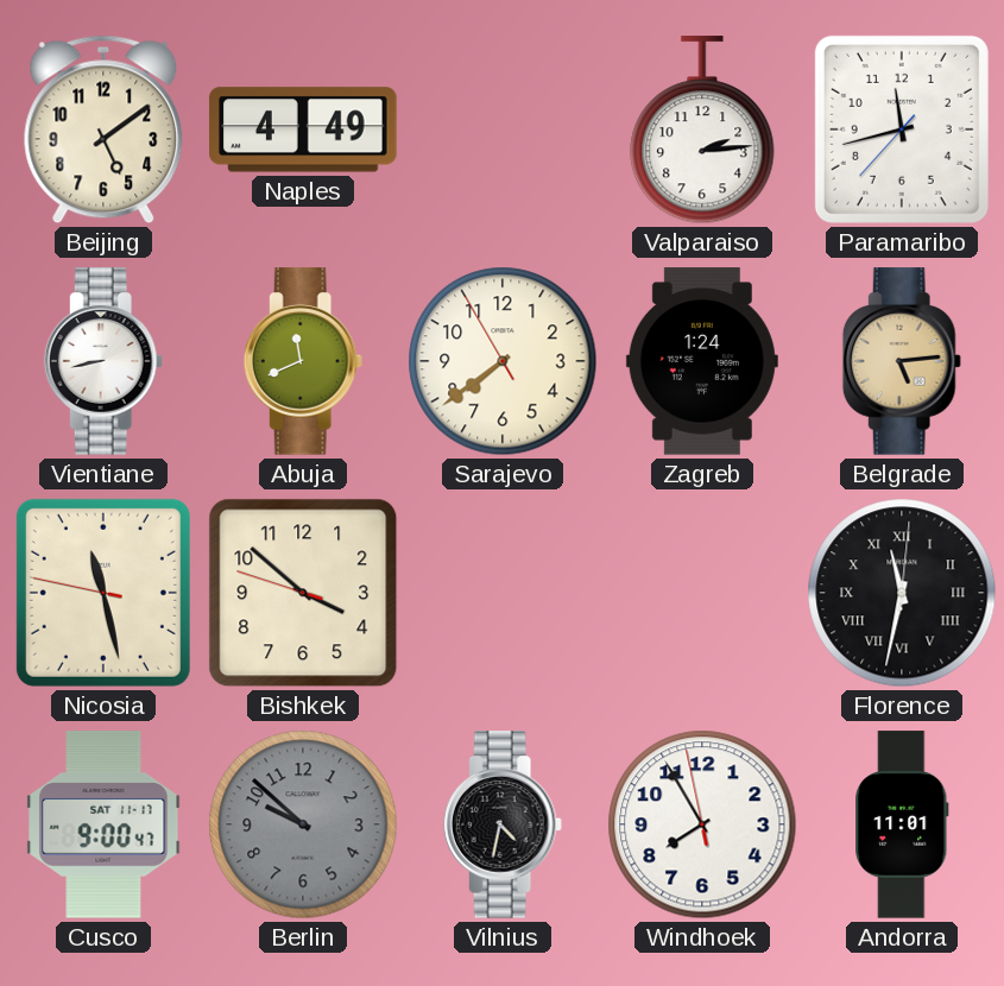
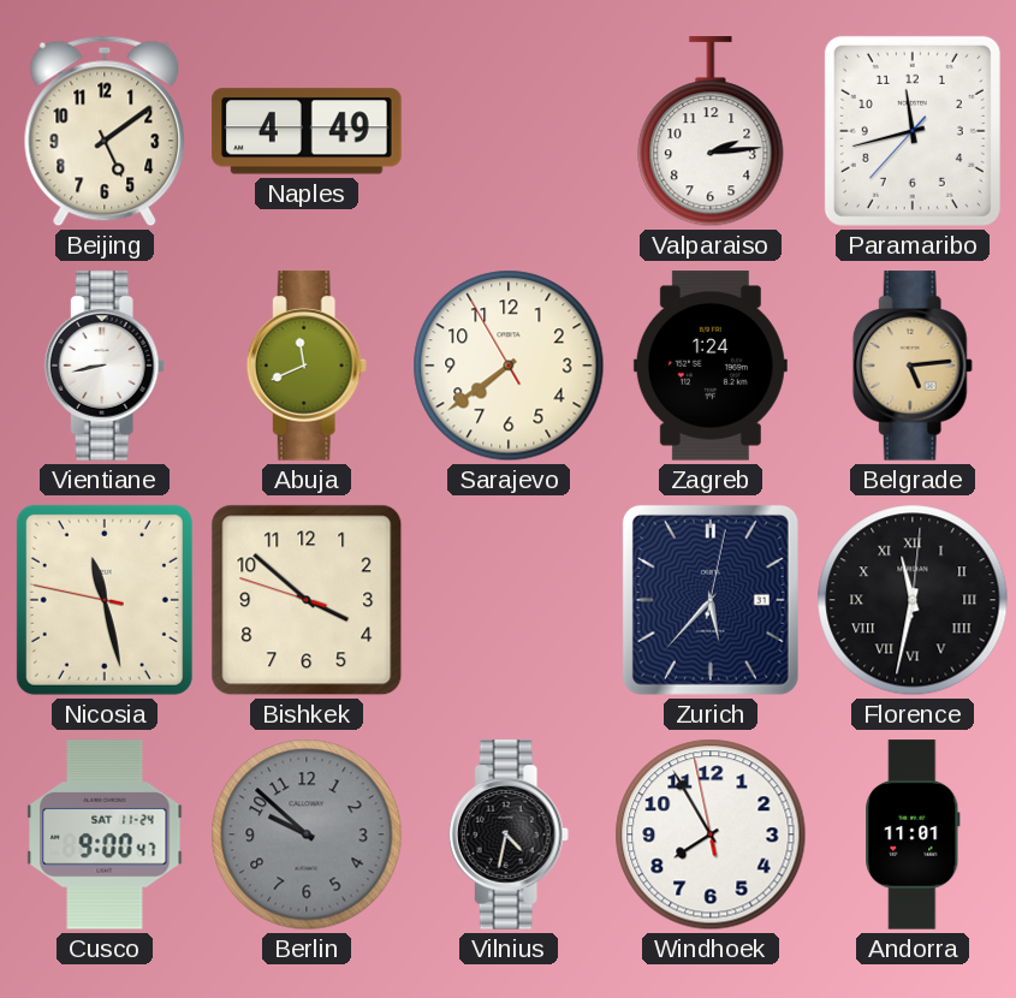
Zurich: none -> 5:37 (711, 600)
Cusco date: SAT 11-17 -> SAT 11-24 (105, 834)
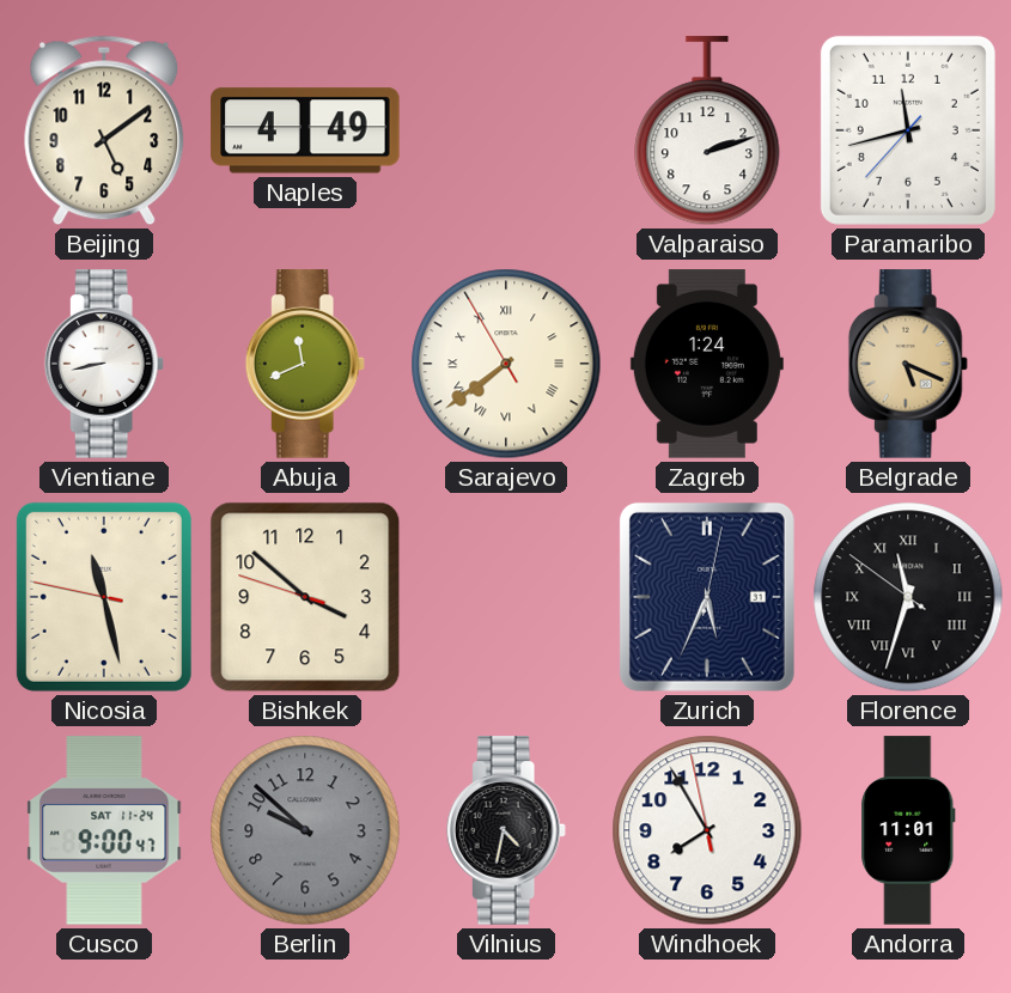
Valparaiso: 2:14 -> 2:12 (707, 132)
Sarajevo numerals: Arabic -> Roman (506, 364)
Belgrade: 5:14 -> 5:19 (908, 364)
Zurich: 5:37 -> 5:34 (707, 597)
Florence: 11:32:01 -> 11:32:51 (908, 597)
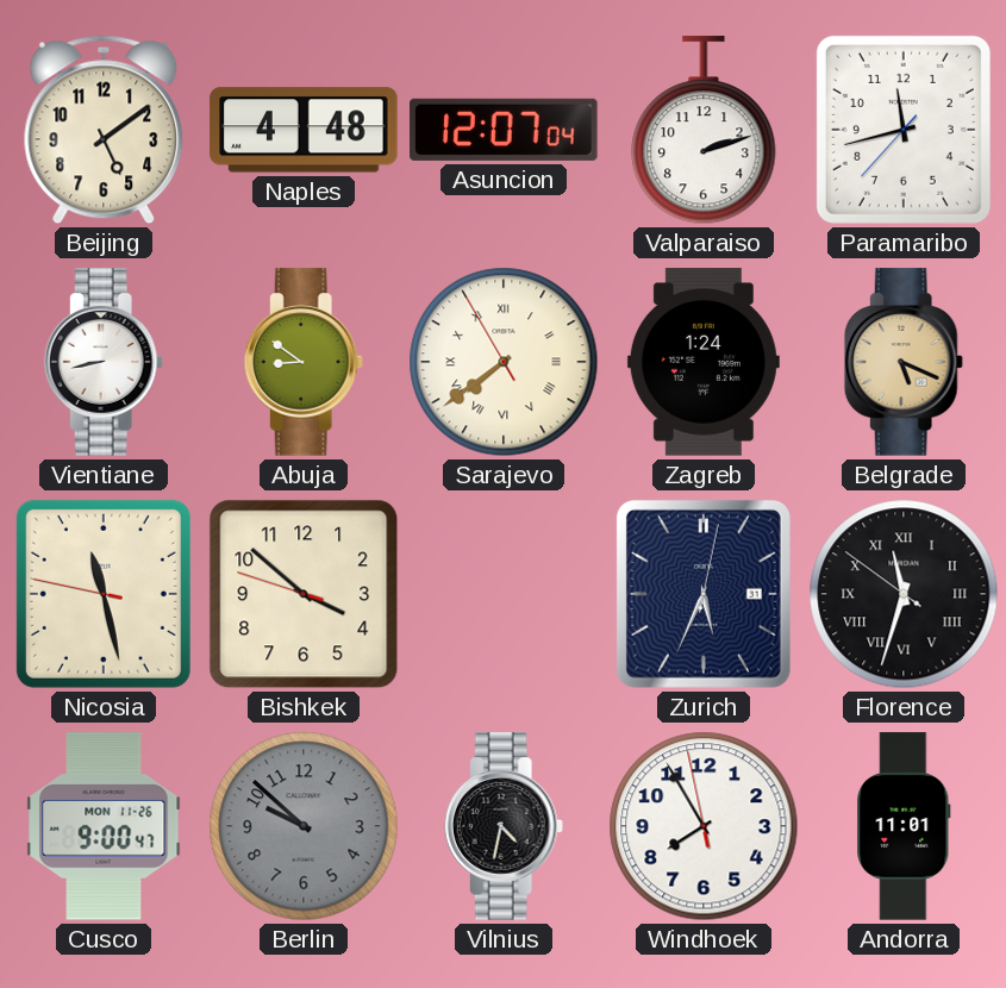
Naples: 4:49 -> 4:48 (304, 130)
Asuncion: none -> 12:07 (504, 130)
Abuja: 11:41 -> 8:51 (304, 362)
Cusco date: SAT 11-24 -> MON 11-26 (104, 826)
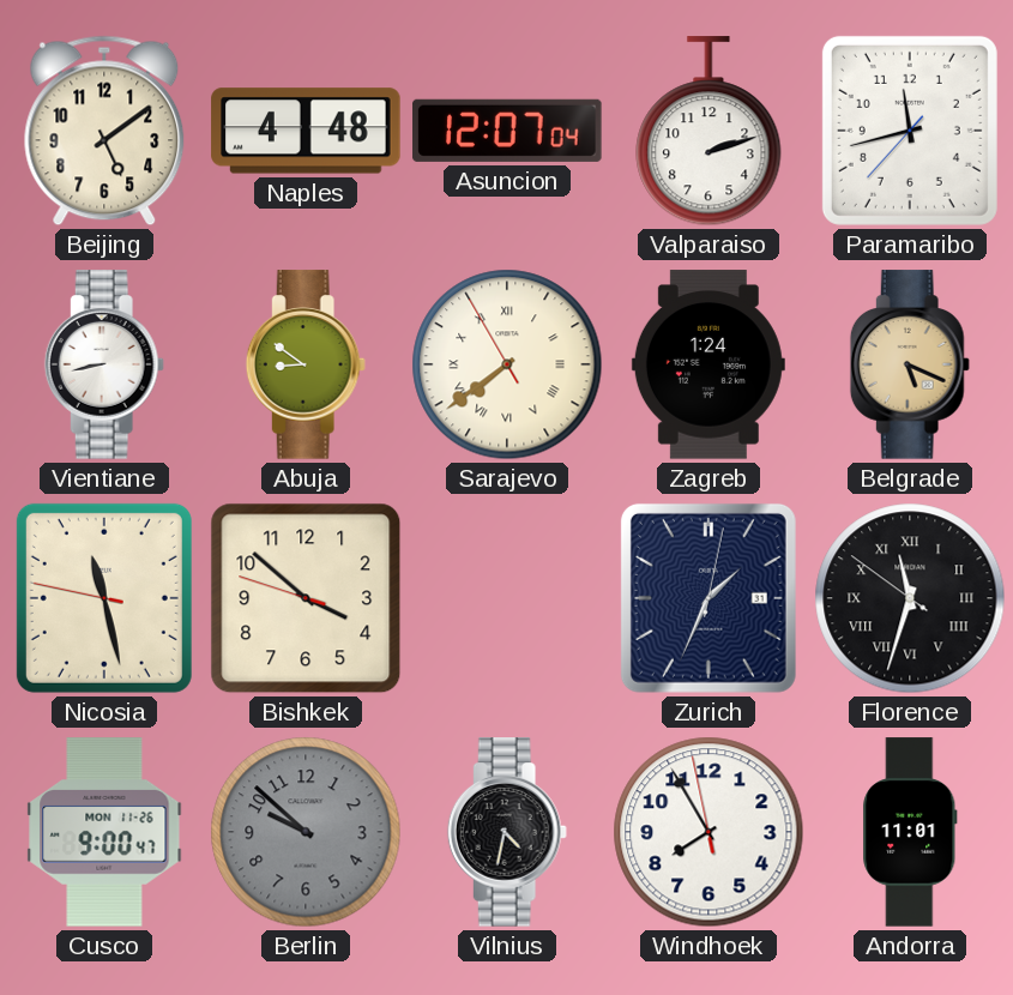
Zurich: 5:34 -> 1:34 (709, 598)
